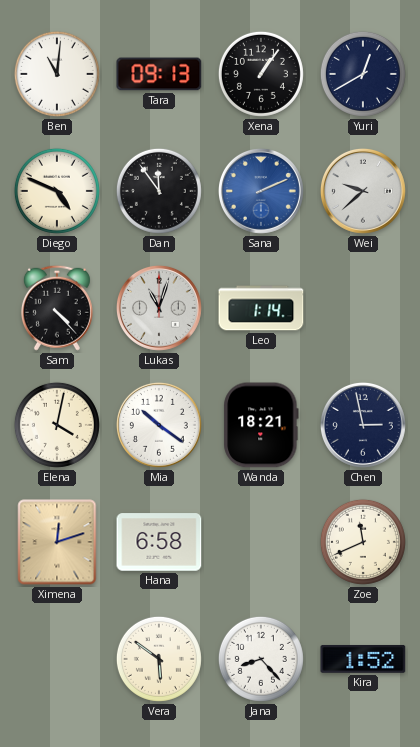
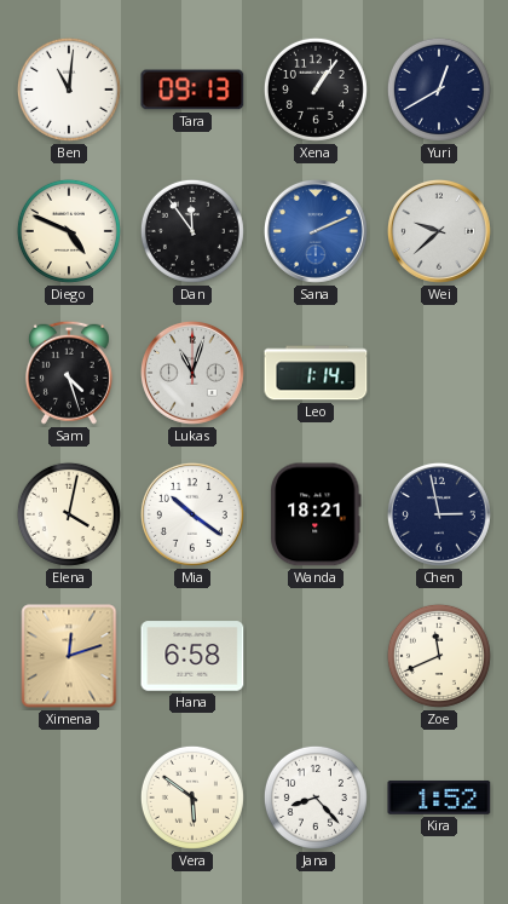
Sam: 4:23 -> 4:27 (69, 373)
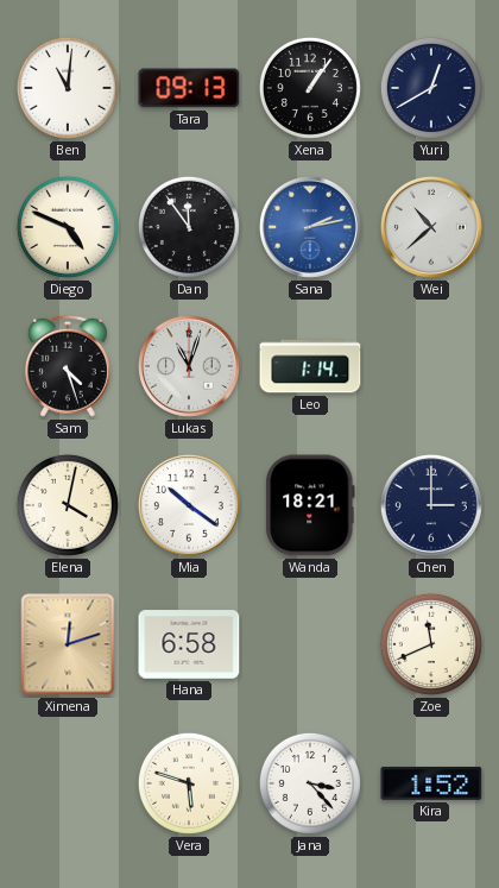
Sana: 2:11 -> 2:13 (310, 227)
Wei: 9:38 -> 10:38 (431, 227)
Chen: 2:58 -> 3:00 (431, 505)
Vera: 5:51 -> 5:48 (189, 783)
Jana: 8:23 -> 3:23 (310, 783)
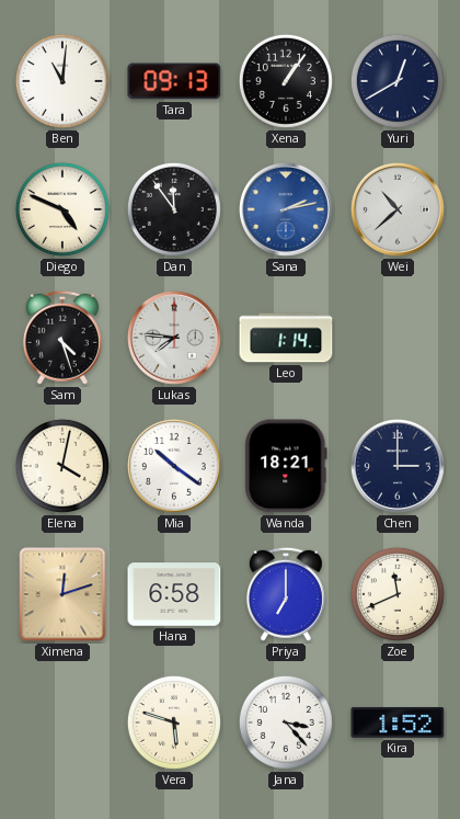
Lukas: 11:03 -> 7:46 (174, 338)
Priya: none -> 7:00 (286, 594)
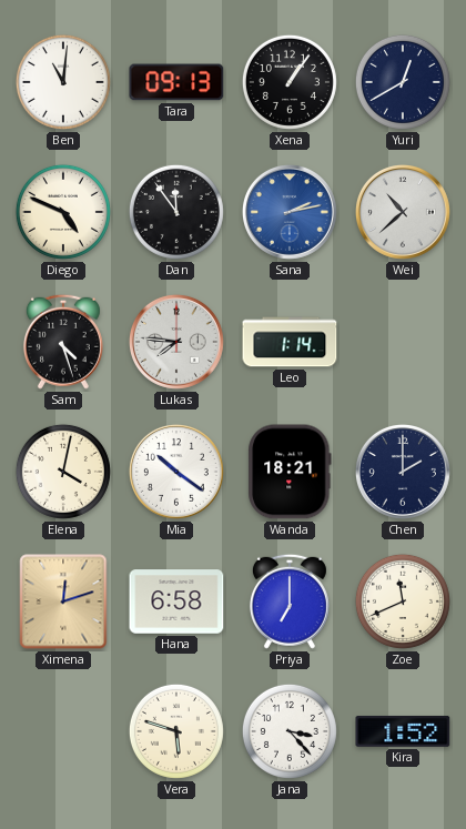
Chen: 3:00 -> 2:00 (403, 472)
